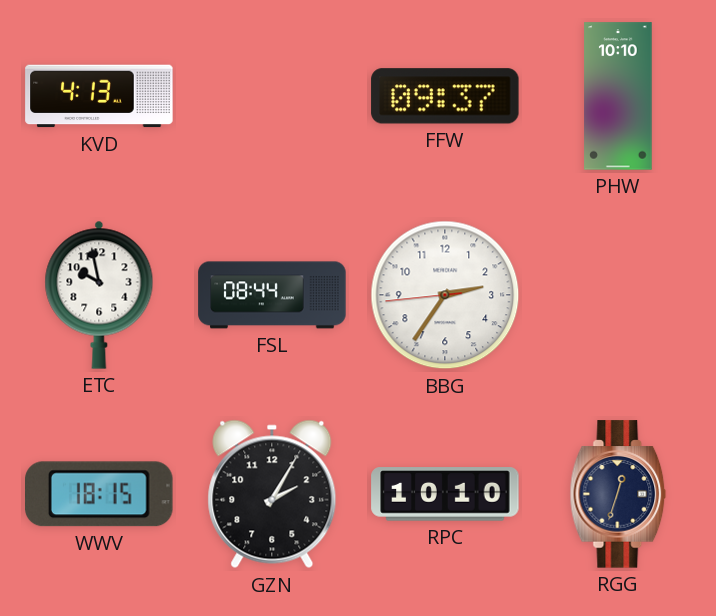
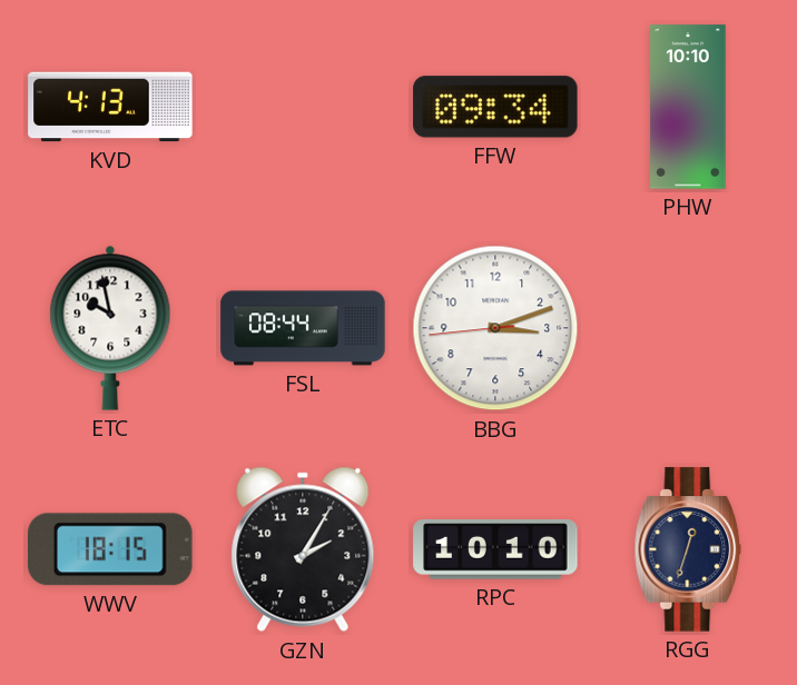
FFW: 09:37 -> 09:34 (495, 107)
BBG: 2:35 -> 3:11 (495, 328)
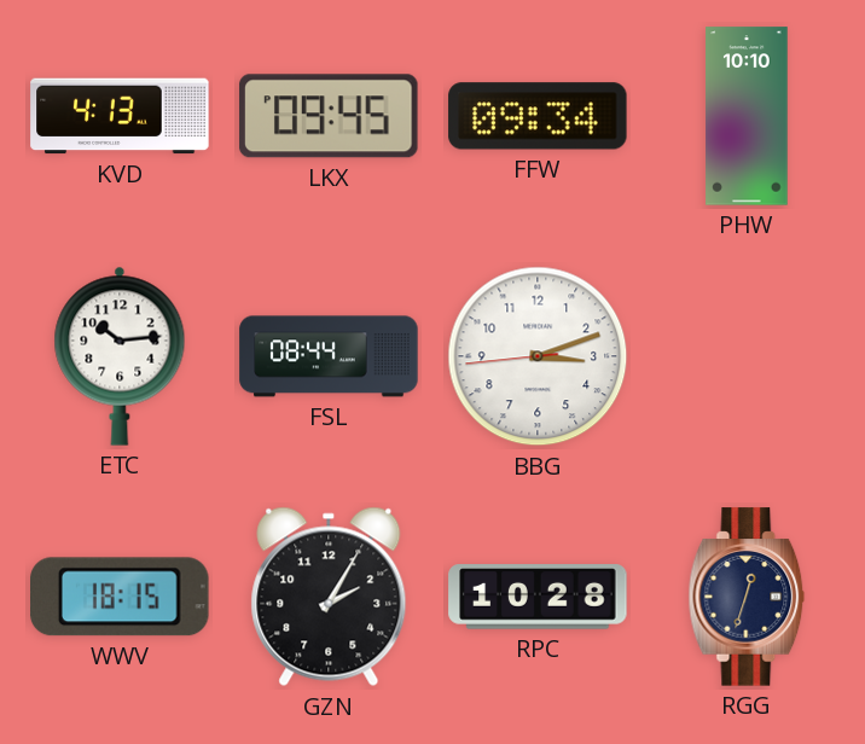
LKX: none -> 09:45 (329, 116)
ETC: 9:58 -> 10:14 (120, 356)
RPC: 10:10 -> 10:28 (538, 597)
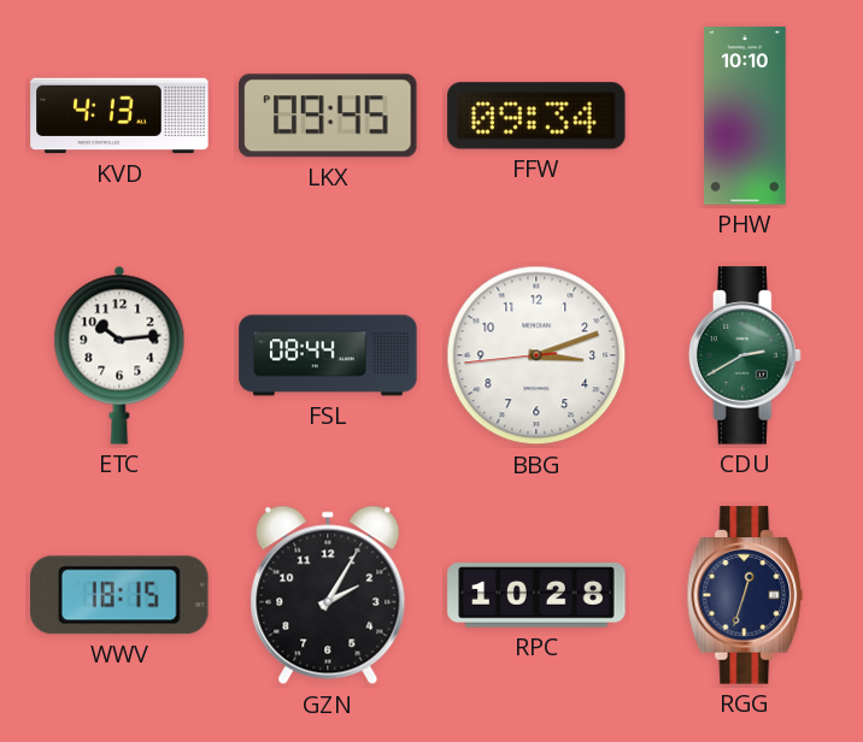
CDU: none -> 2:40 (746, 355)
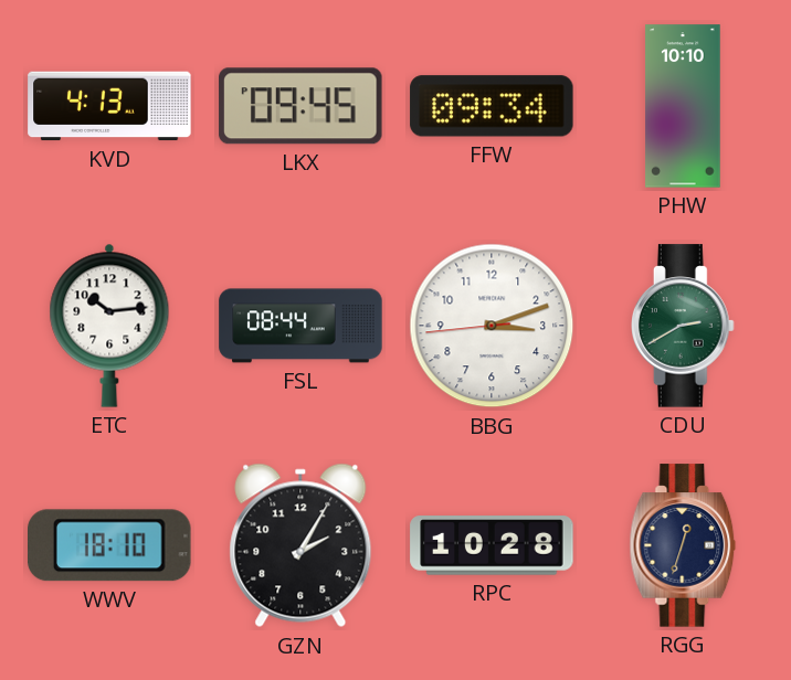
WWV: 18:15 -> 18:10 (110, 545)
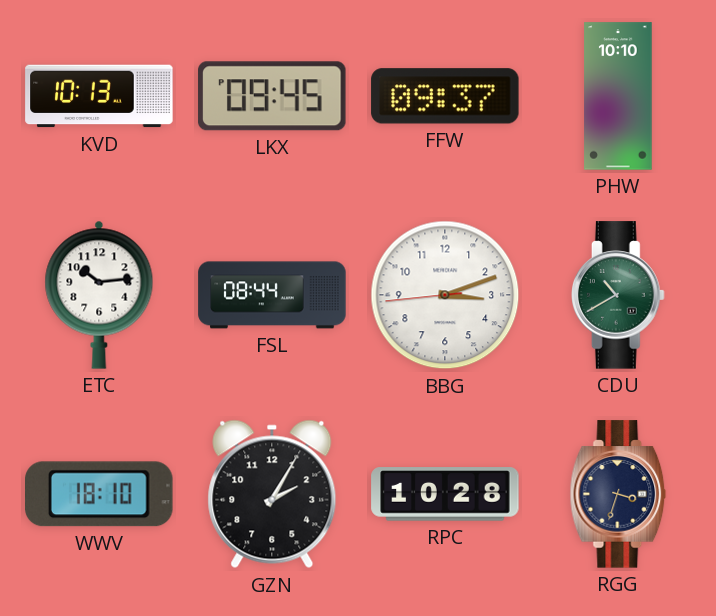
KVD: 4:13 -> 10:13 (99, 96)
FFW: 09:34 -> 09:37 (445, 96)
CDU: 2:40 -> 10:40 (619, 295)
RGG: 12:33 -> 3:33 (618, 494)
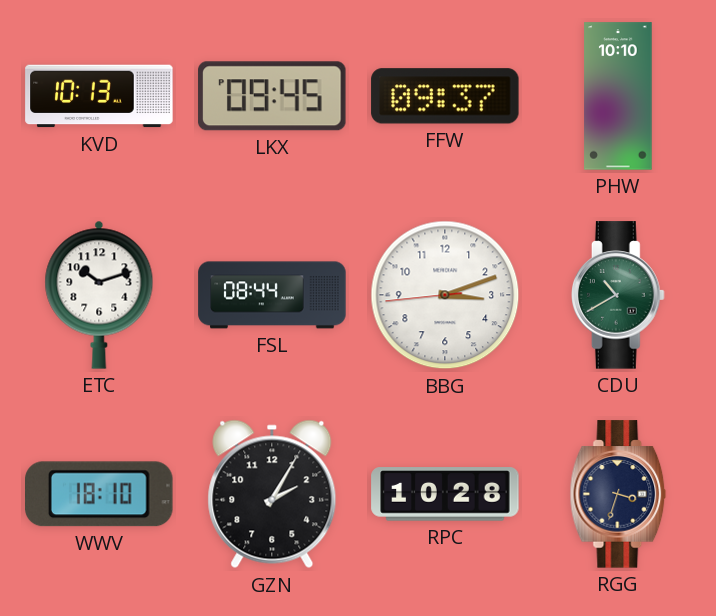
ETC: 10:14 -> 10:12 (99, 295)
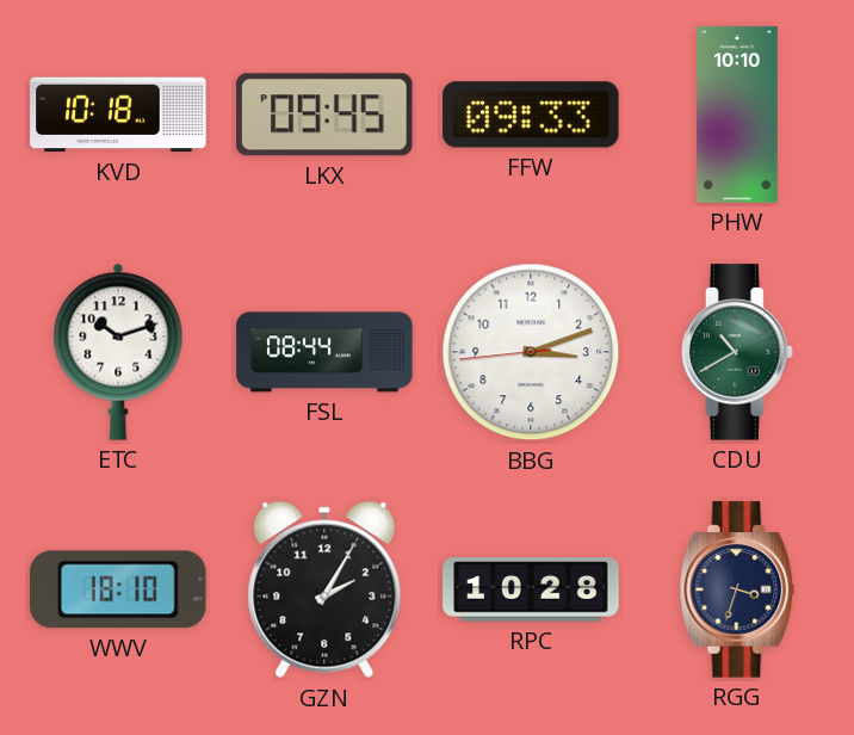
KVD: 10:13 -> 10:18 (118, 115)
FFW: 09:37 -> 09:33 (531, 115)
